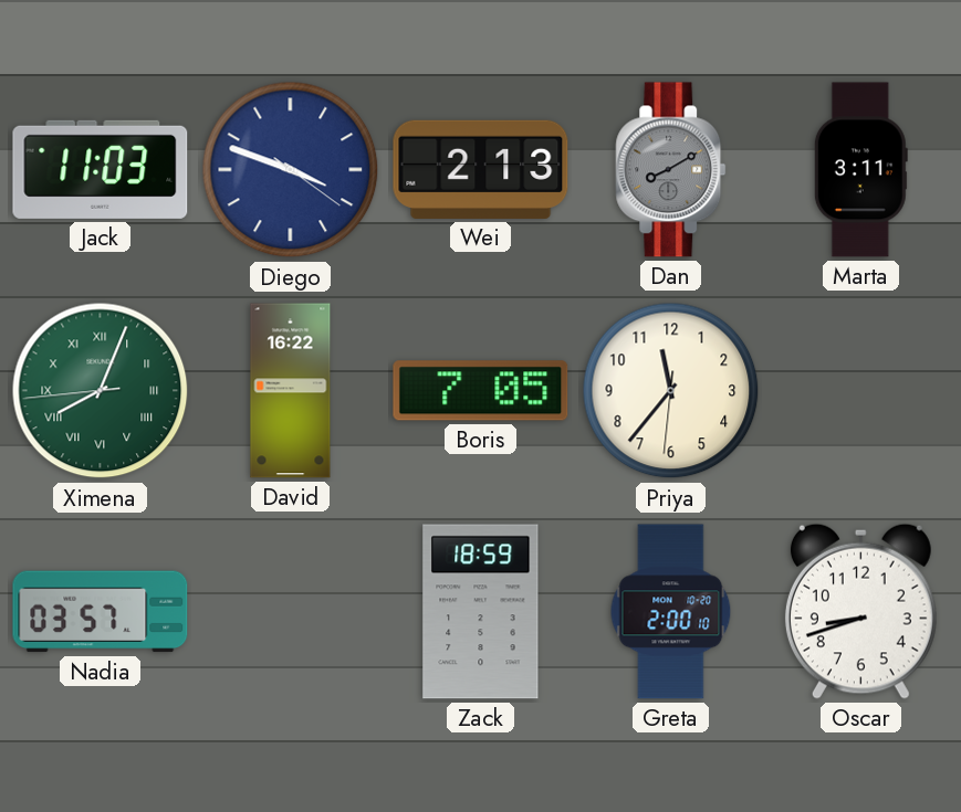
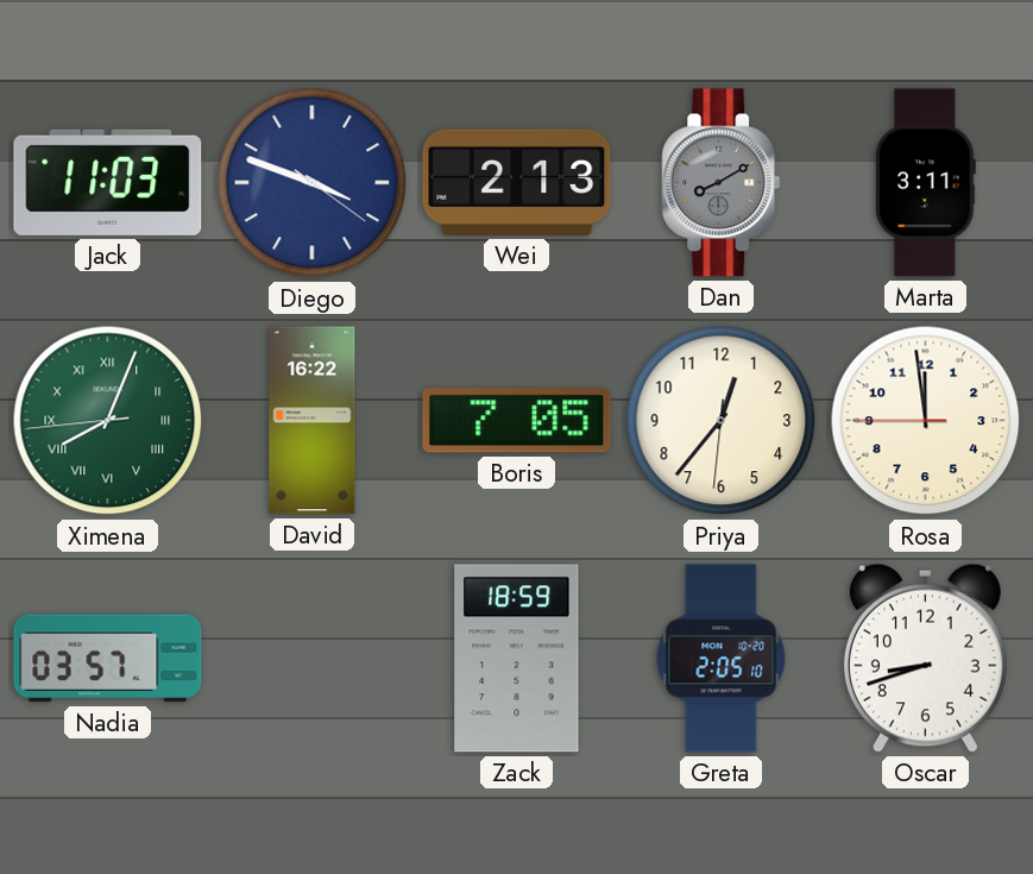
Priya: 11:36 -> 12:36 (722, 421)
Rosa: none -> 11:58 (926, 421)
Greta: 2:00 -> 2:05 (722, 659)
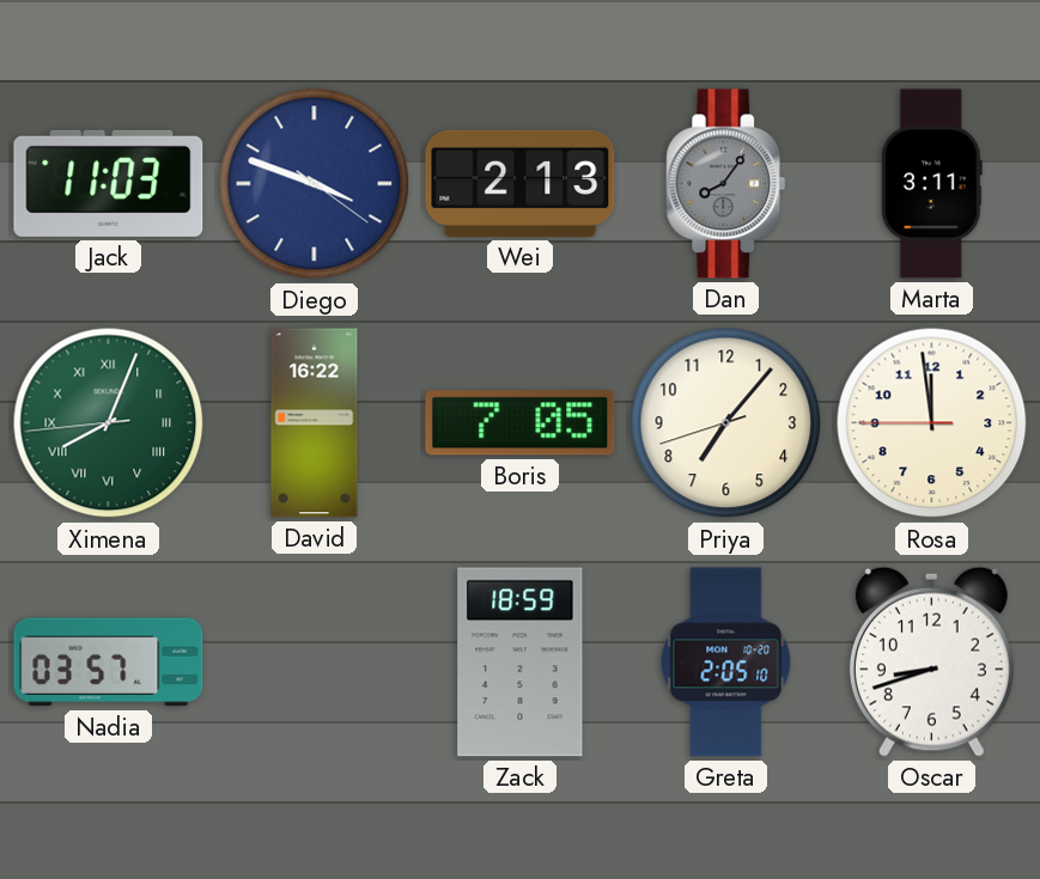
Dan: 8:10 -> 8:06 (726, 184)
Priya: 12:36 -> 7:06 (726, 423)
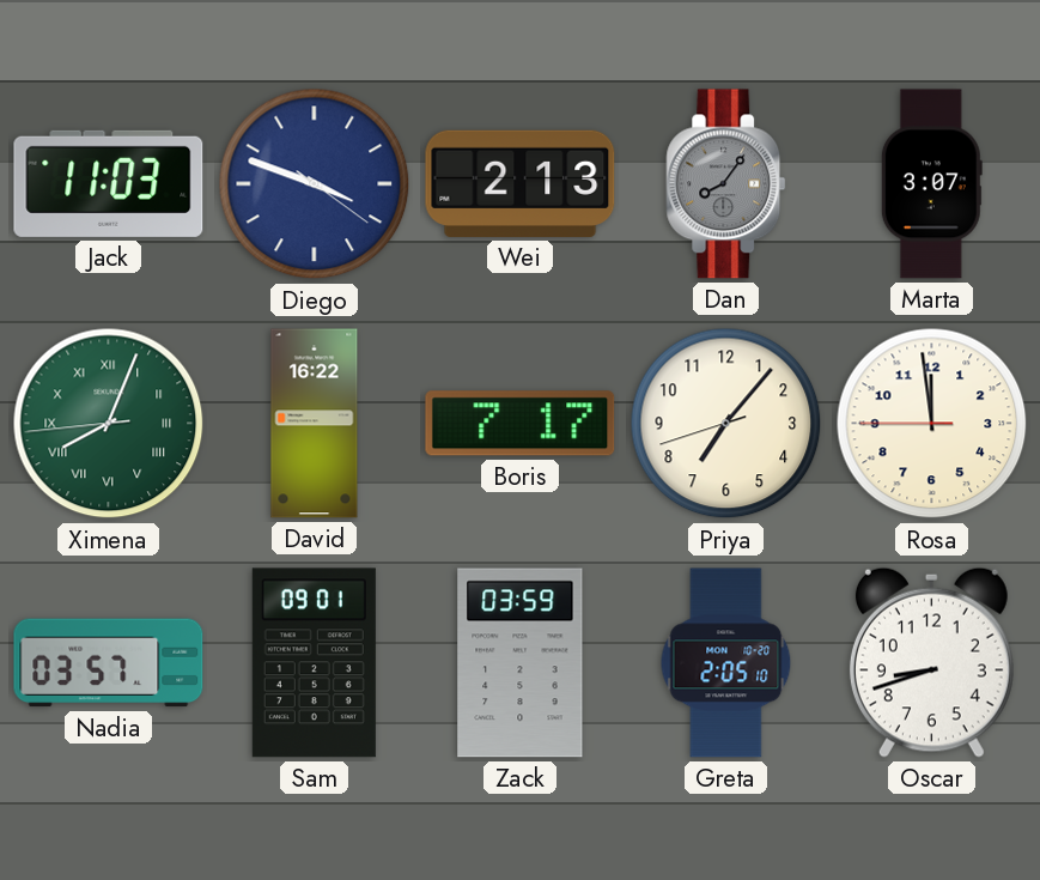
Marta: 3:11 -> 3:07 (931, 184)
Boris: 7:05 -> 7:17 (521, 424)
Sam: none -> 09:01 (314, 663)
Zack: 18:59 -> 03:59 (521, 663)
